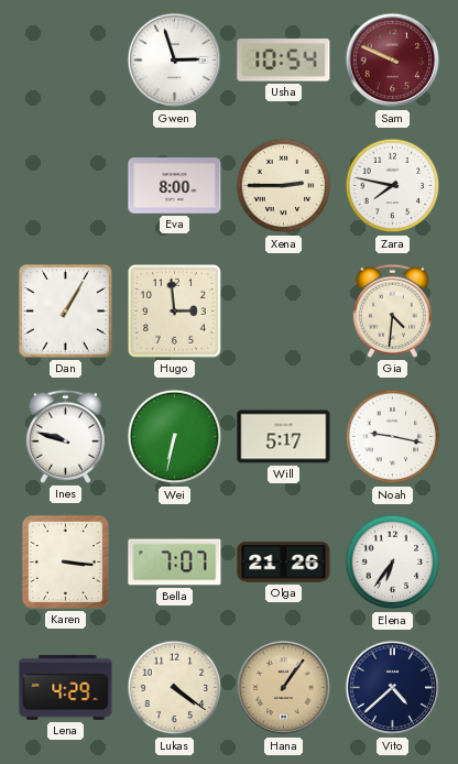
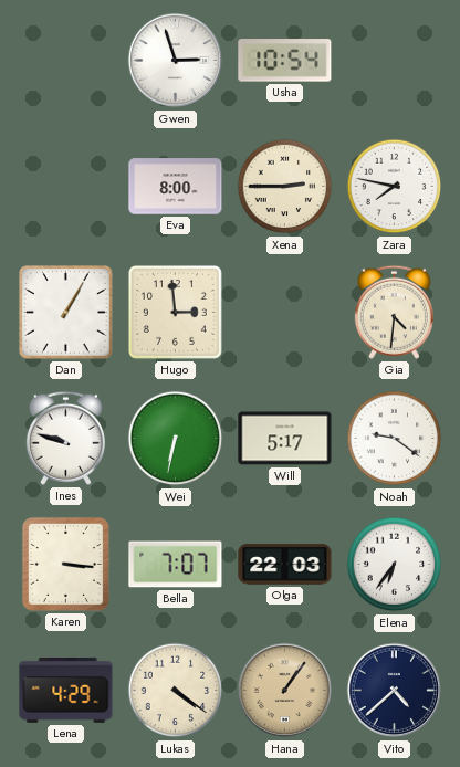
Sam: 9:49 -> none (393, 61)
Noah: 9:17 -> 9:21 (395, 439)
Olga: 21:26 -> 22:03 (285, 565)
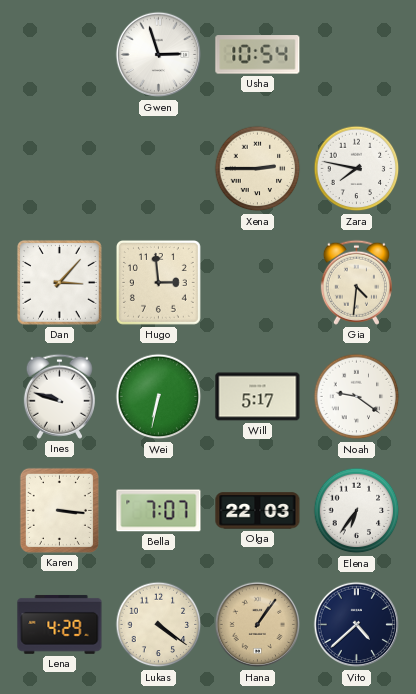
Eva: 8:00 -> none (176, 187)
Dan: 1:05 -> 3:07 (59, 282)
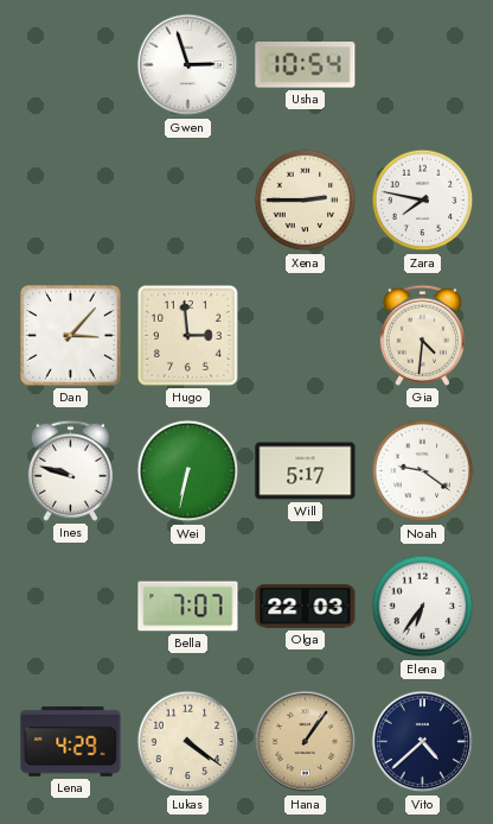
Karen: 3:16 -> none (59, 510)
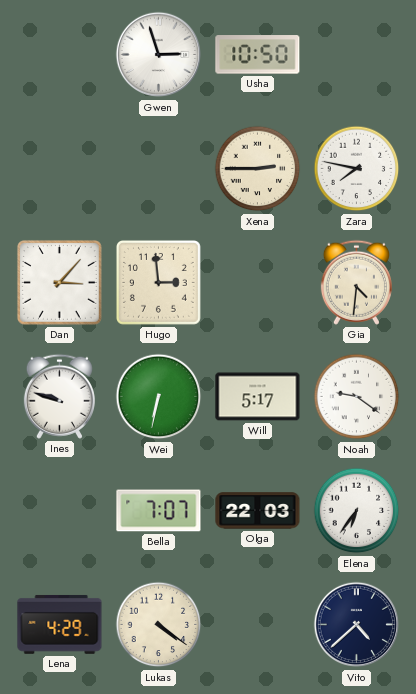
Usha: 10:54 -> 10:50 (258, 55)
Hana: 1:06 -> none (306, 742)
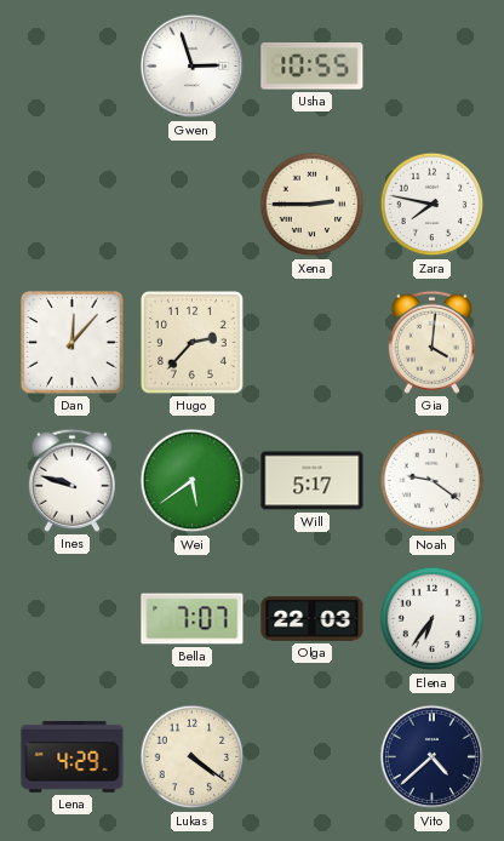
Usha: 10:50 -> 10:55 (313, 67)
Dan: 3:07 -> 12:07 (71, 342)
Hugo: 2:59 -> 2:37 (191, 342)
Gia: 4:31 -> 4:01 (431, 342)
Wei: 6:32 -> 5:39 (193, 481)
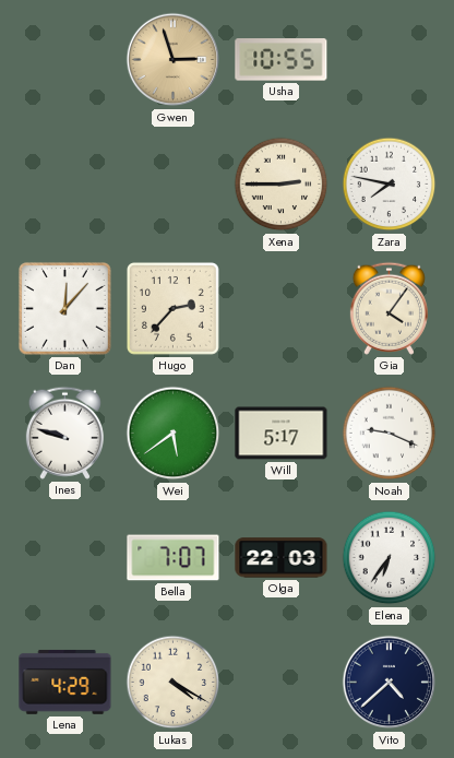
Gwen dial: white -> champagne (174, 60)
Gia: 4:01 -> 4:06 (389, 308)
Noah: 9:21 -> 9:19 (390, 434)
Lukas: 4:21 -> 4:20 (174, 683)
